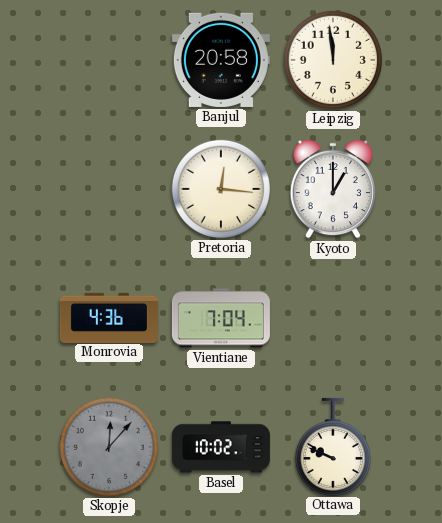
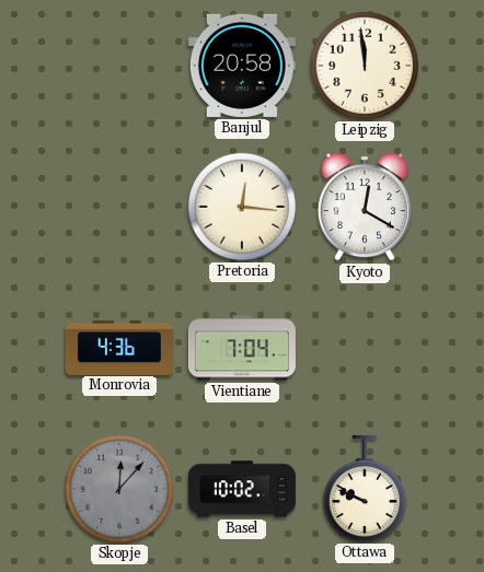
Kyoto: 1:00 -> 12:20 (364, 207)
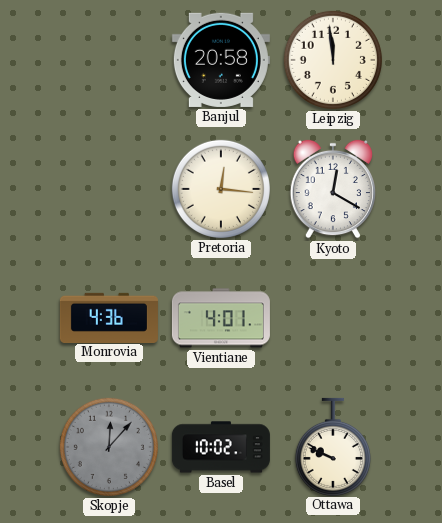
Vientiane: 7:04 -> 4:01 (221, 318)
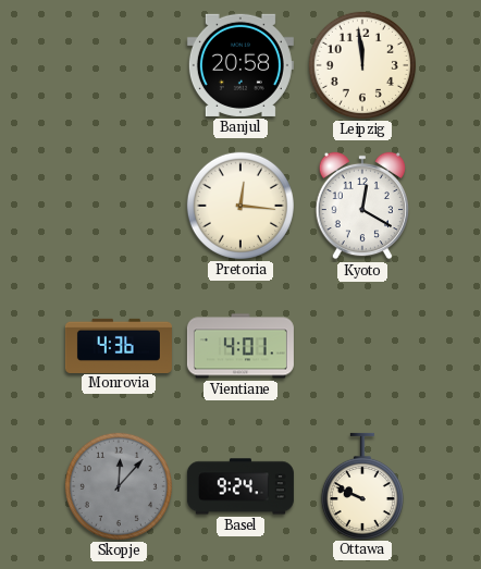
Basel: 10:02 -> 9:24 (240, 486)
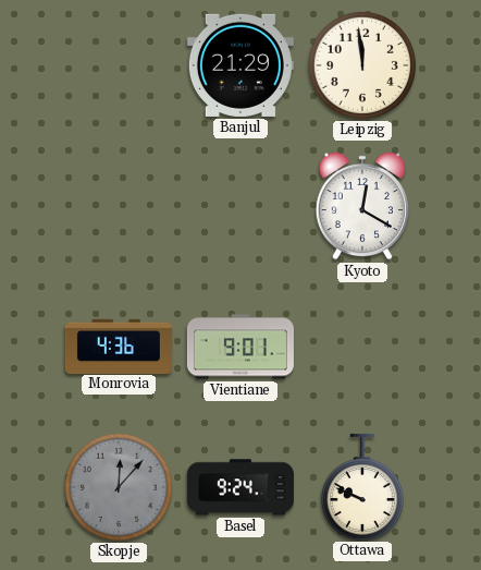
Banjul: 20:58 -> 21:29 (240, 65)
Pretoria: 12:16 -> none (240, 206)
Vientiane: 4:01 -> 9:01 (240, 347)
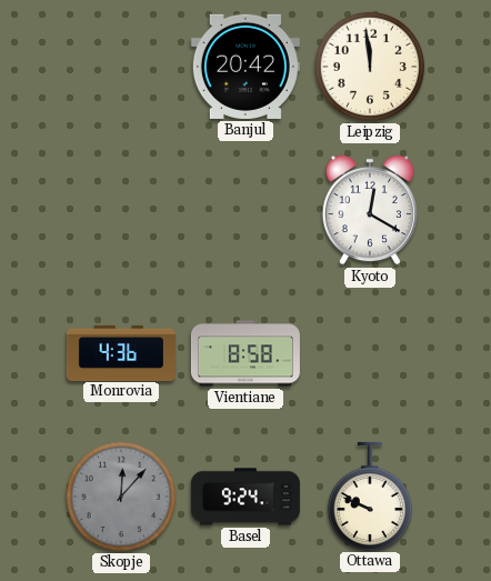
Banjul: 21:29 -> 20:42 (245, 67)
Vientiane: 9:01 -> 8:58 (245, 353)
